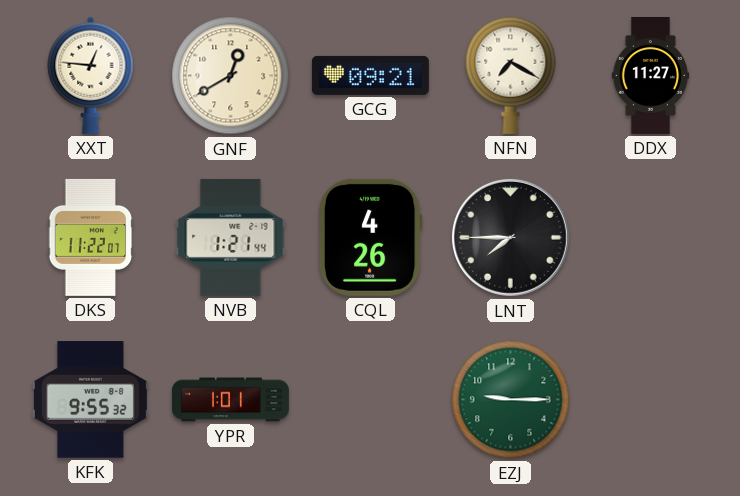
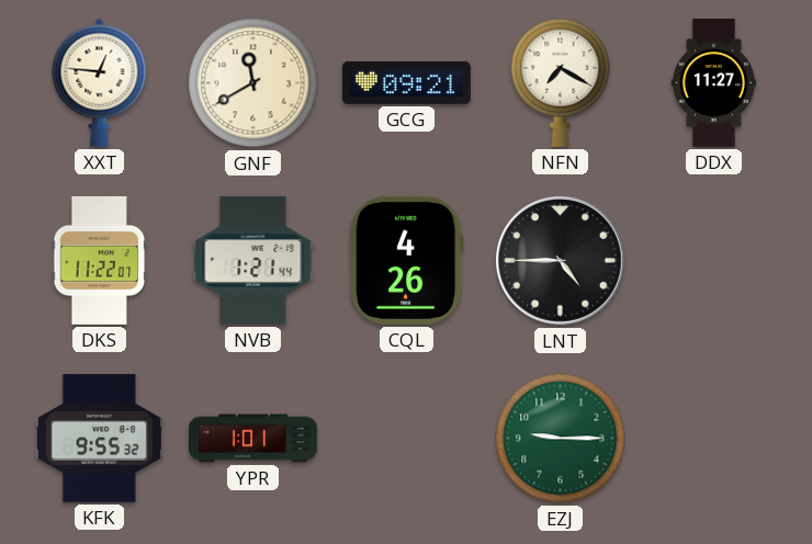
GNF: 12:40 -> 11:40 (253, 83)
LNT: 7:45 -> 4:45 (560, 260)
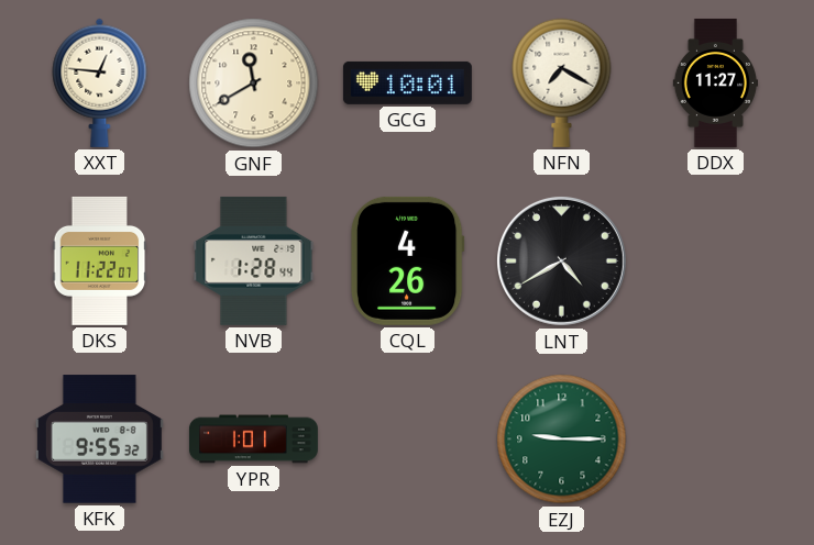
GCG: 09:21 -> 10:01 (407, 82)
NVB: 1:21 -> 1:28 (254, 260)
LNT: 4:45 -> 4:40 (561, 260)
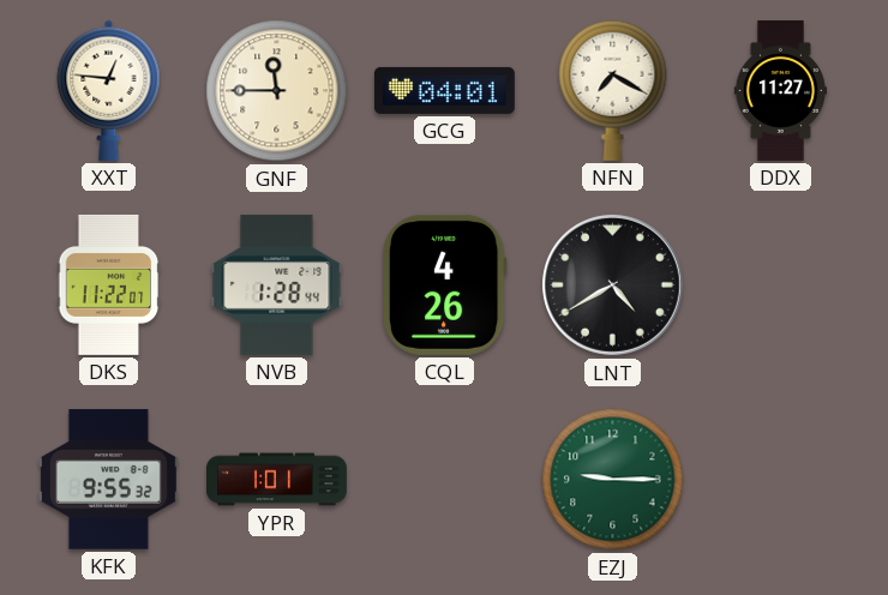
GNF: 11:40 -> 11:45 (277, 91)
GCG: 10:01 -> 04:01 (444, 90)
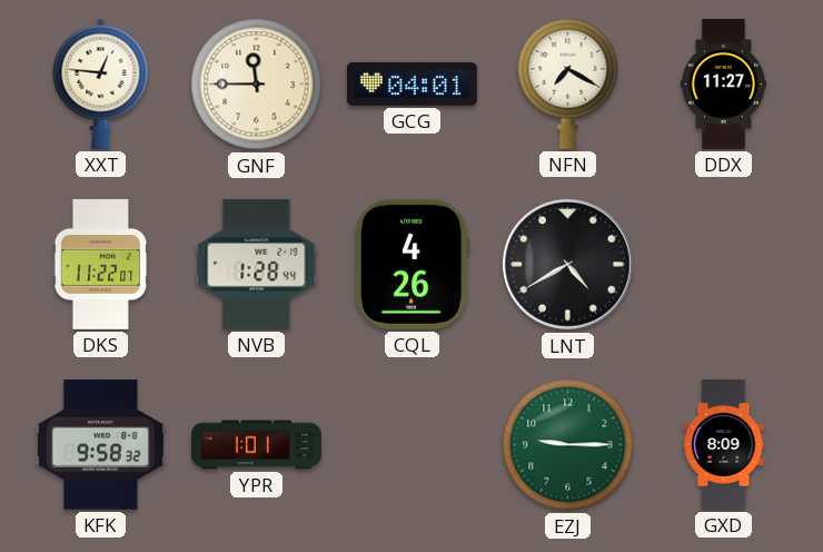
KFK: 9:55 -> 9:58 (100, 445)
GXD: none -> 8:09 (724, 444)
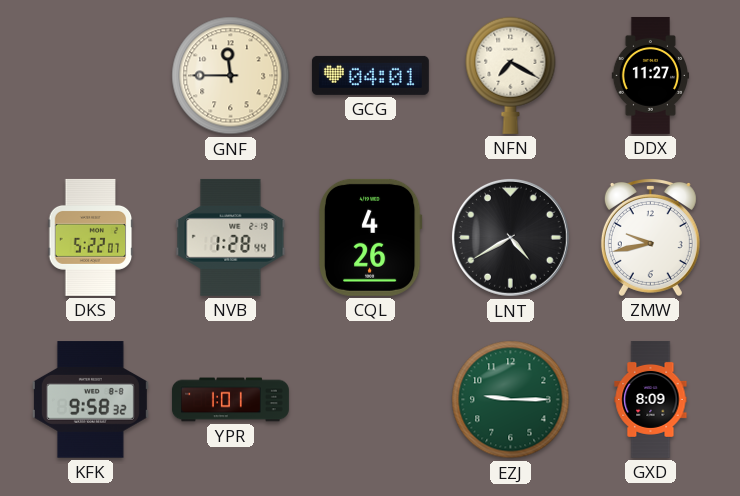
XXT: 12:46 -> none (101, 83)
DKS: 11:22 -> 5:22 (91, 237)
ZMW: none -> 9:43 (650, 238)
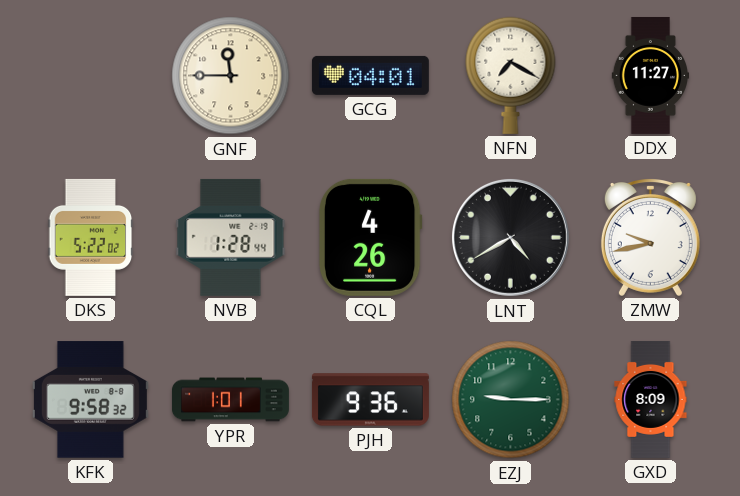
DKS: 5:22:07 -> 5:22:02 (91, 237)
PJH: none -> 9:36 (370, 400)
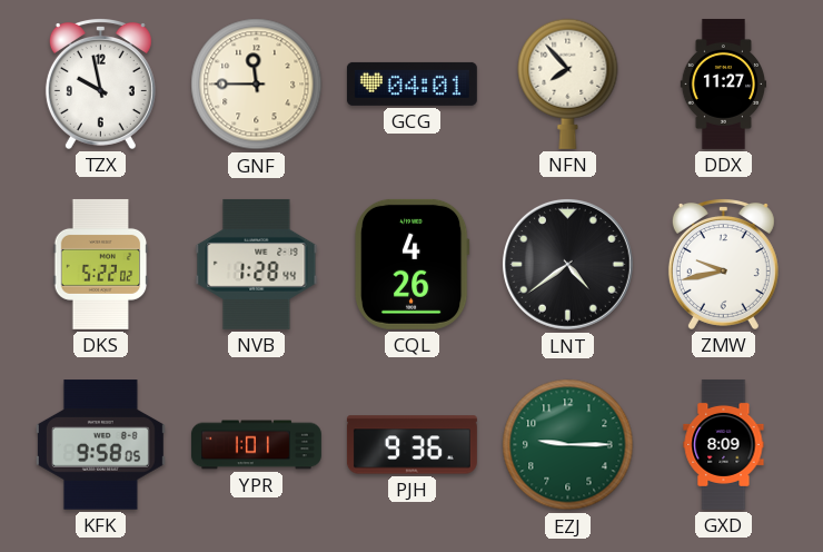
TZX: none -> 9:58 (100, 85)
NFN: 7:20 -> 7:53 (568, 83)
LNT: 4:40 -> 4:39 (567, 264)
KFK: 9:58:32 -> 9:58:05 (100, 445)
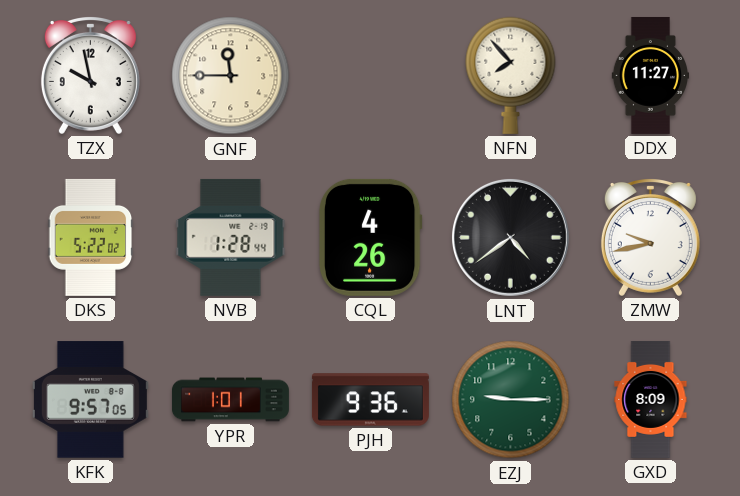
GCG: 04:01 -> none (411, 83)
KFK: 9:58 -> 9:57 (90, 400)
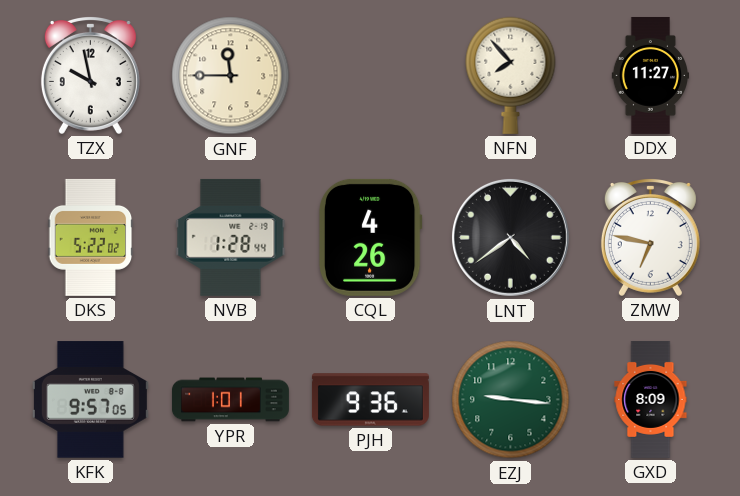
ZMW: 9:43 -> 6:47 (650, 238)
EZJ: 9:15 -> 9:16 (511, 400)
